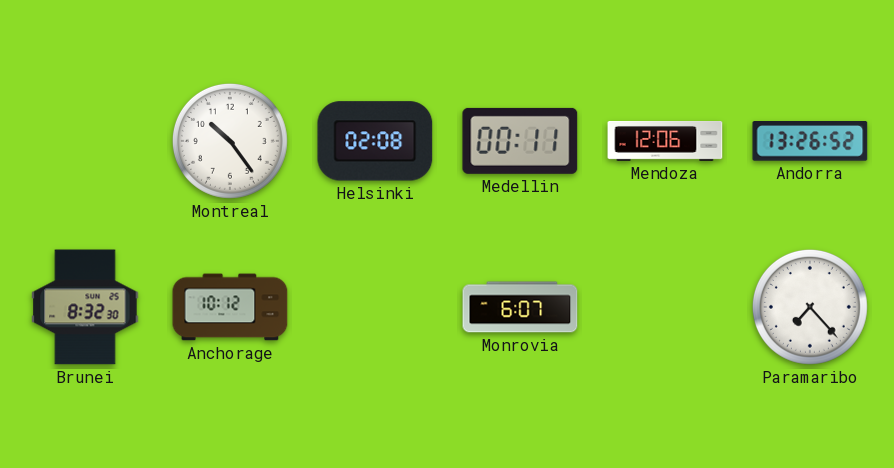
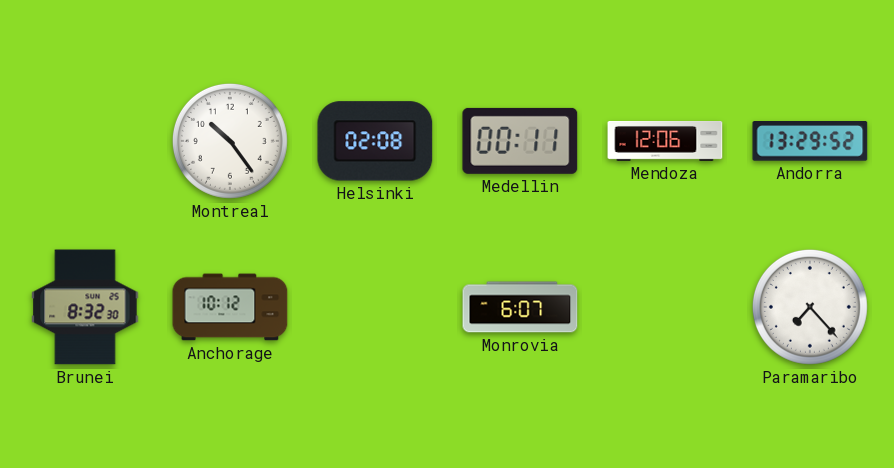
Andorra: 13:26 -> 13:29 (810, 141)
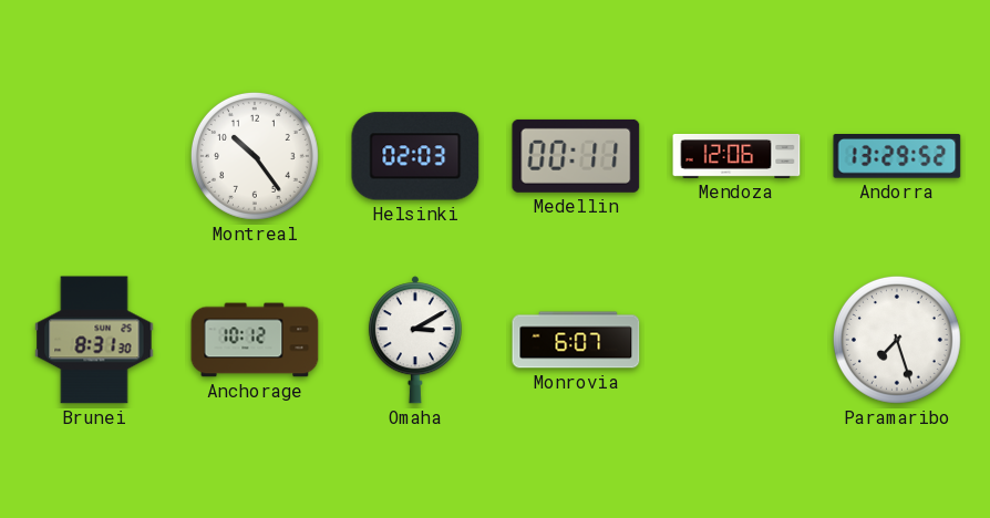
Helsinki: 02:08 -> 02:03 (415, 156)
Brunei: 8:32 -> 8:31 (94, 340)
Omaha: none -> 3:10 (415, 340)
Paramaribo: 7:23 -> 7:27 (897, 340)
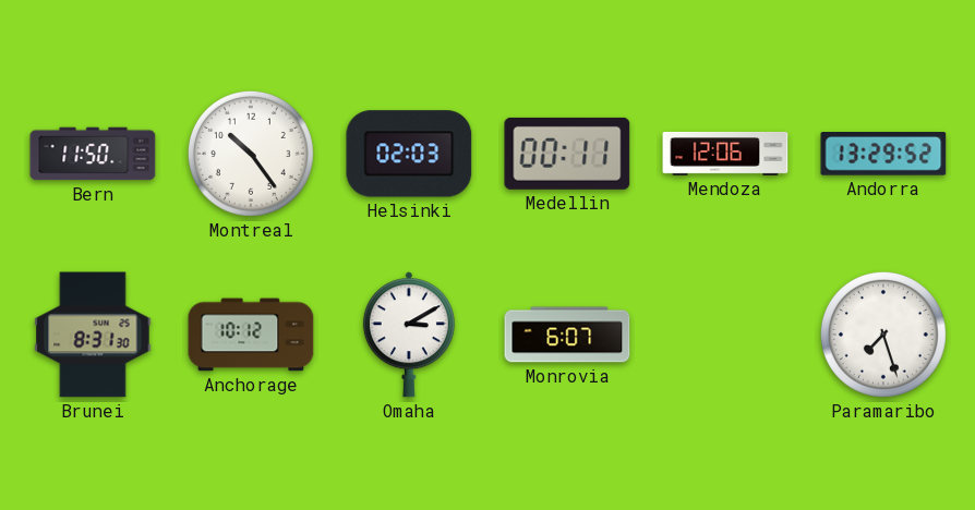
Bern: none -> 11:50 (93, 154)
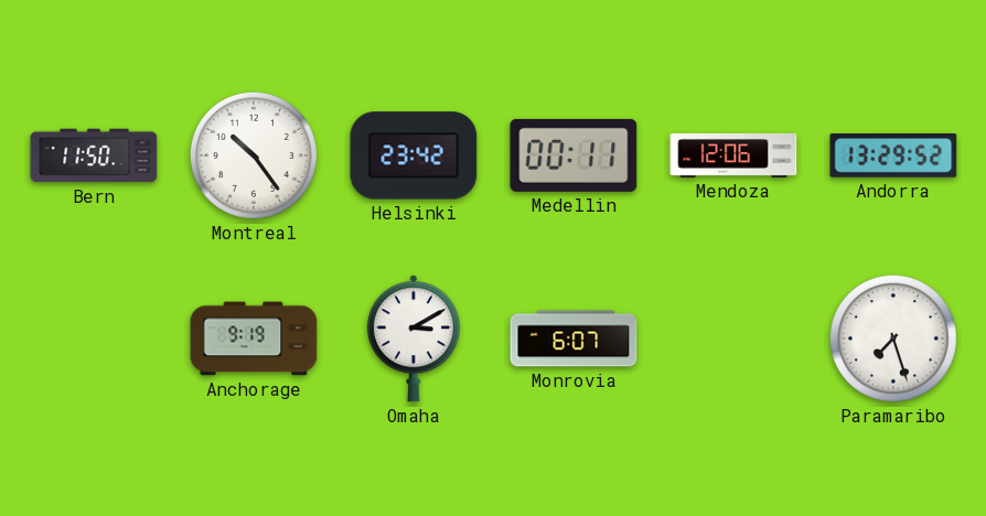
Helsinki: 02:03 -> 23:42 (414, 155)
Brunei: 8:31 -> none (93, 335)
Anchorage: 10:12 -> 9:19 (254, 338)
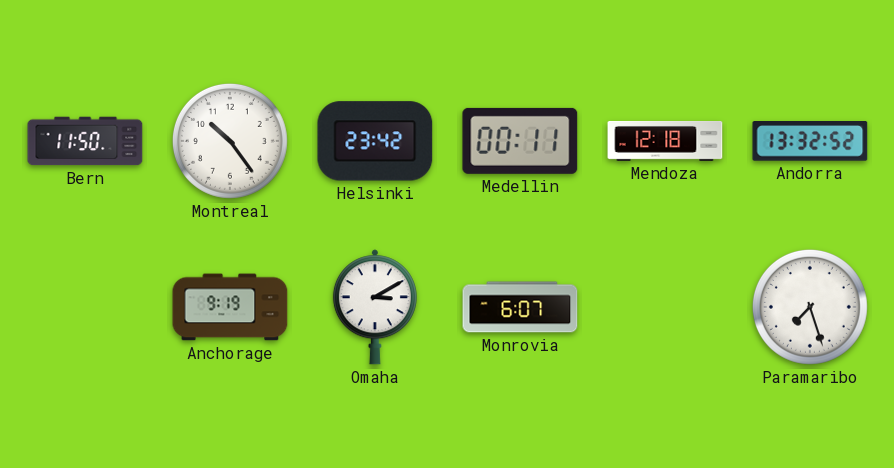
Mendoza: 12:06 -> 12:18 (665, 141)
Andorra: 13:29 -> 13:32 (810, 141)
